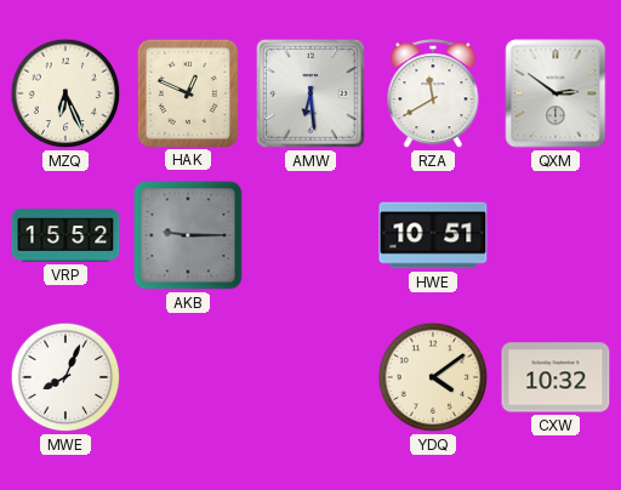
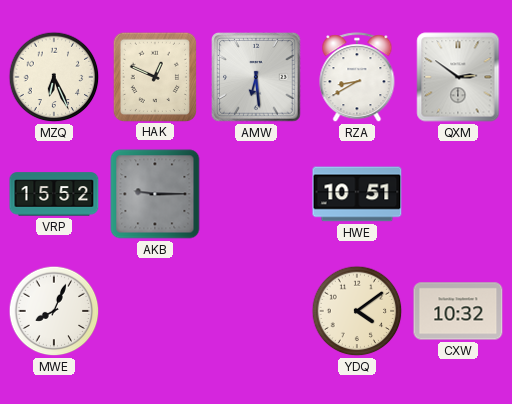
RZA: 11:40 -> 8:40 (357, 78)
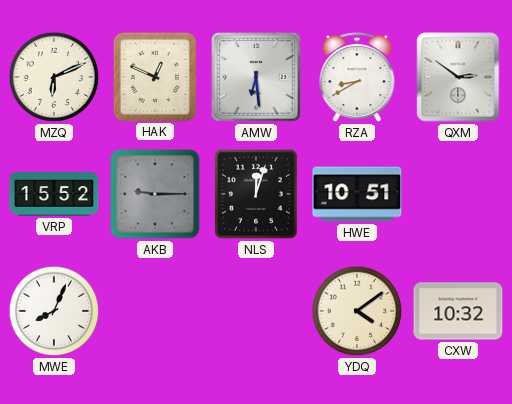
MZQ: 6:26 -> 6:11 (54, 77)
NLS: none -> 12:03 (256, 194)
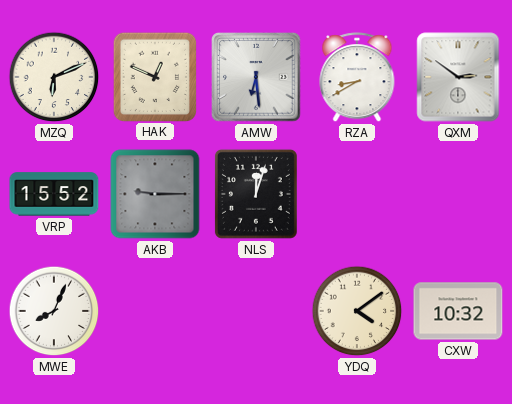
HWE: 10:51 -> none (357, 194)
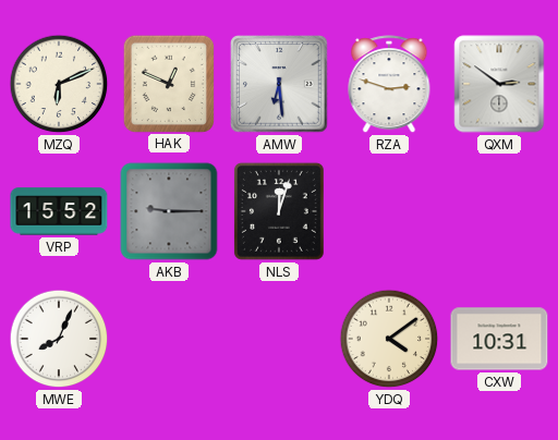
RZA: 8:40 -> 2:48 (389, 85)
CXW: 10:32 -> 10:31 (499, 339)
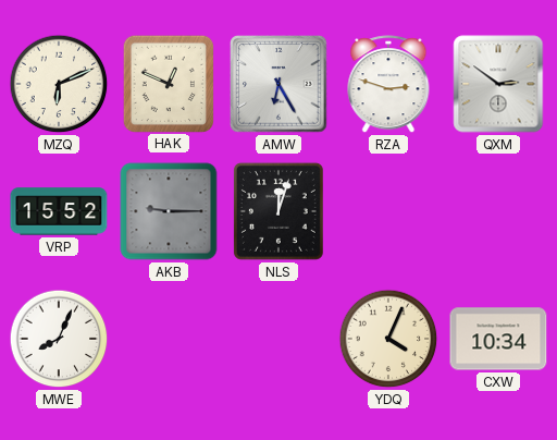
AMW: 6:29 -> 6:25 (278, 84)
YDQ: 4:09 -> 4:04 (388, 339)
CXW: 10:31 -> 10:34 (498, 339)
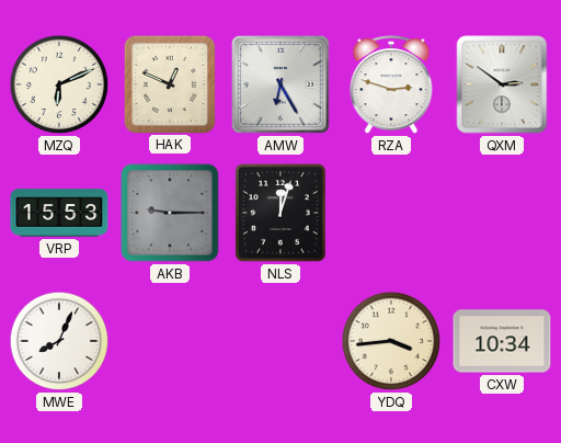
VRP: 15:52 -> 15:53 (59, 213)
YDQ: 4:04 -> 3:44 (391, 341)
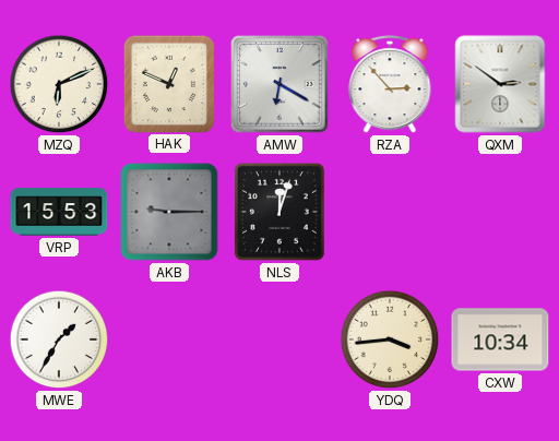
AMW: 6:25 -> 6:20 (279, 84)
RZA: 2:48 -> 2:53 (390, 85)
MWE: 8:04 -> 1:35 (59, 339)
